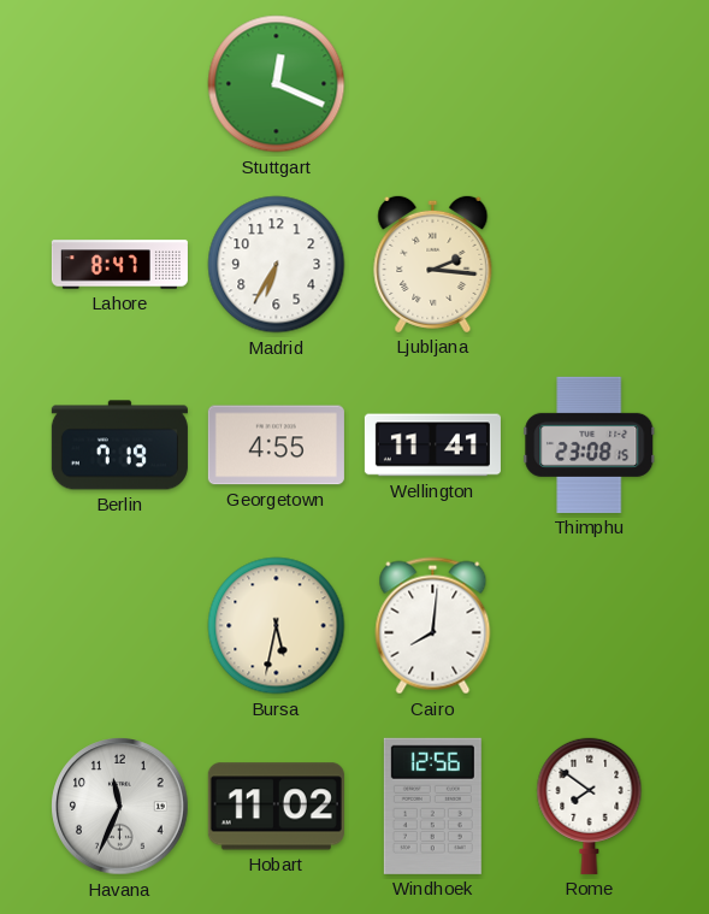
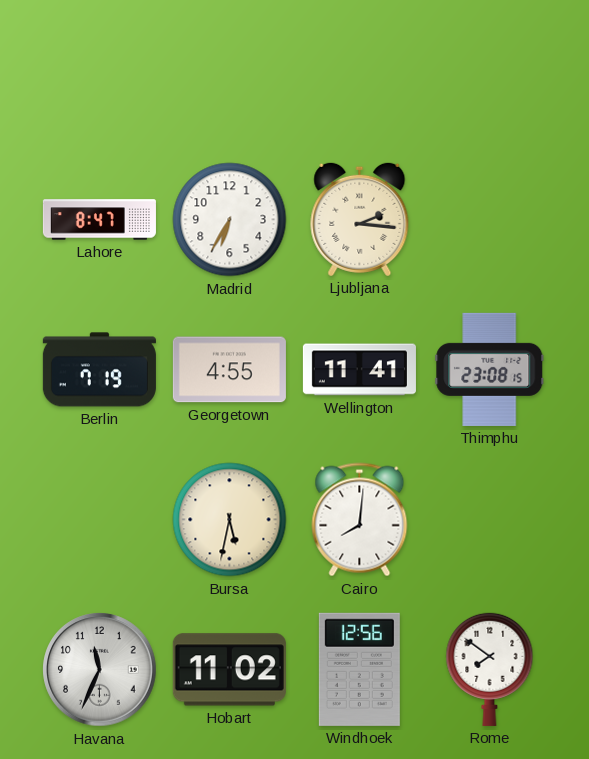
Stuttgart: 12:19 -> none (277, 84)
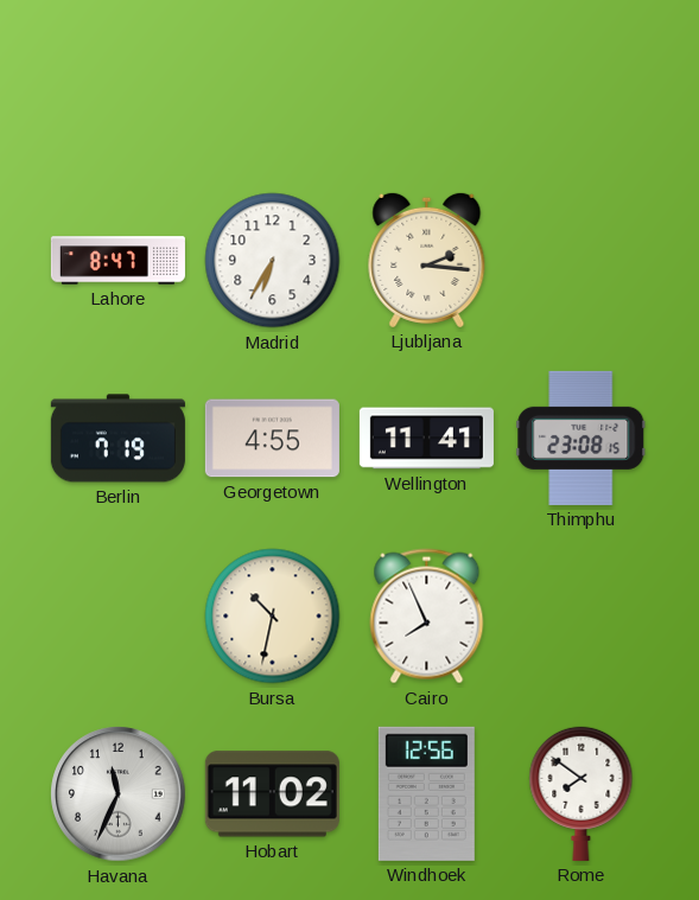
Bursa: 5:32 -> 10:32 (273, 617)
Cairo: 8:01 -> 7:56 (427, 617)
